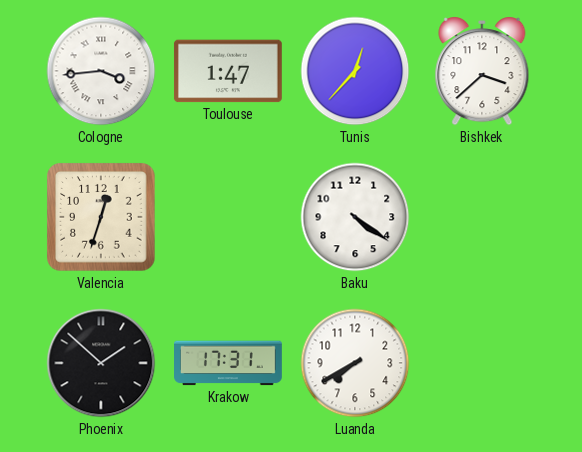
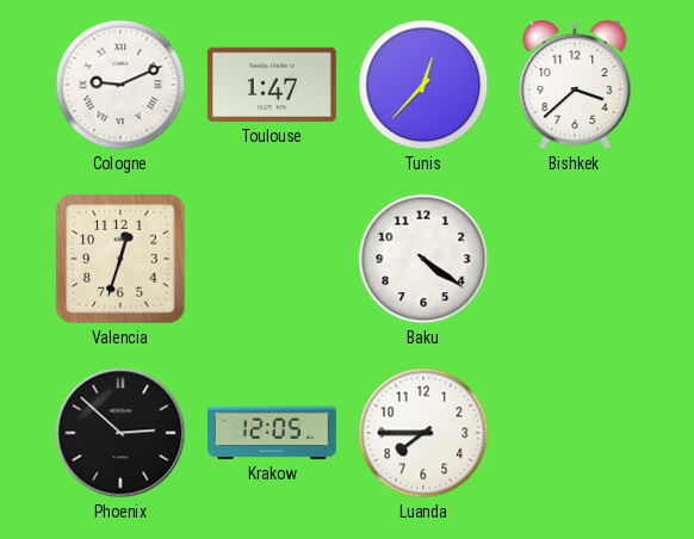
Cologne: 3:44 -> 9:11 (120, 85)
Phoenix: 1:52 -> 2:52 (120, 433)
Krakow: 17:31 -> 12:05 (273, 433)
Luanda: 7:40 -> 7:45 (423, 433)
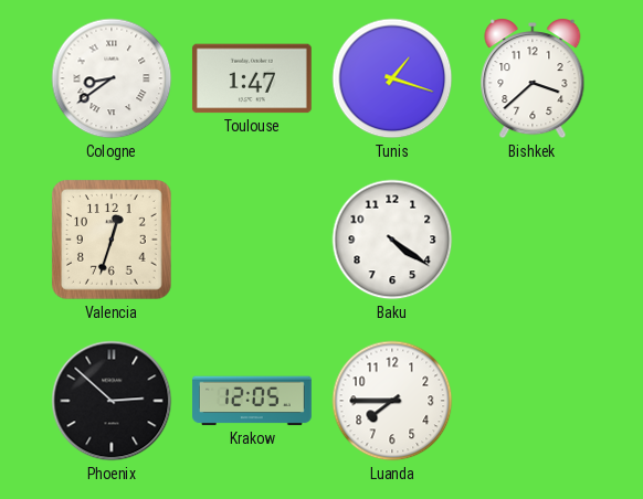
Cologne: 9:11 -> 8:39 (112, 78)
Tunis: 12:37 -> 1:18 (392, 78)
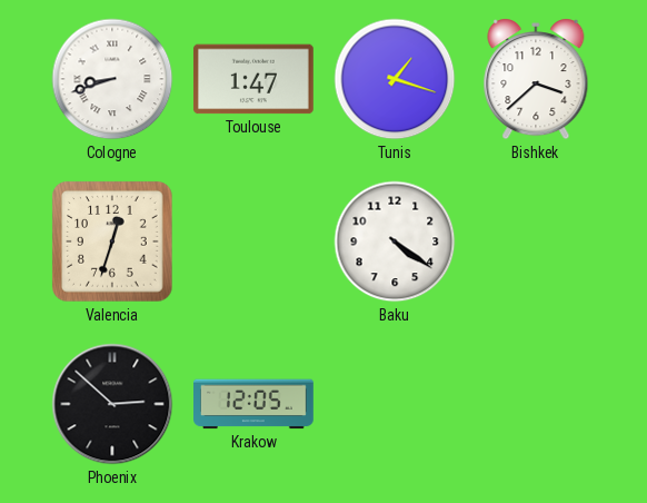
Cologne: 8:39 -> 8:42 (112, 79)
Luanda: 7:45 -> none (392, 401)
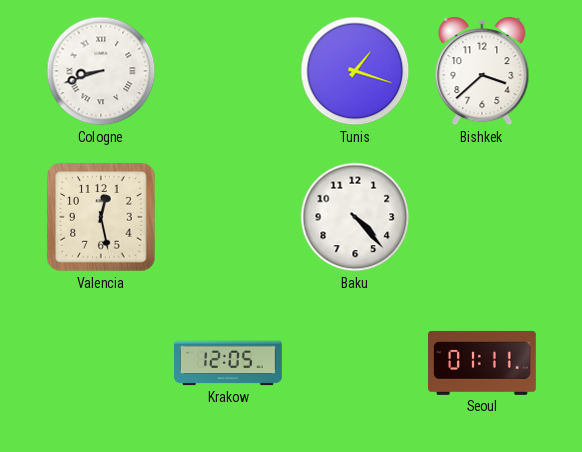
Toulouse: 1:47 -> none (253, 79)
Valencia: 12:33 -> 12:28 (101, 217)
Baku: 4:21 -> 4:23 (355, 217)
Phoenix: 2:52 -> none (112, 404)
Seoul: none -> 01:11 (483, 363)
